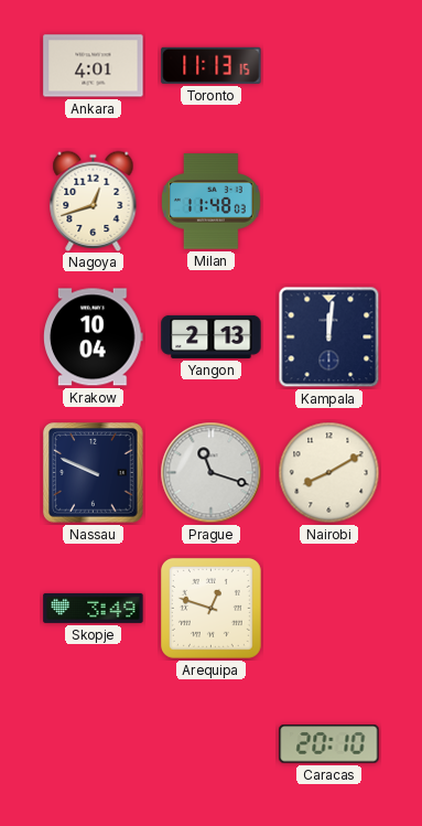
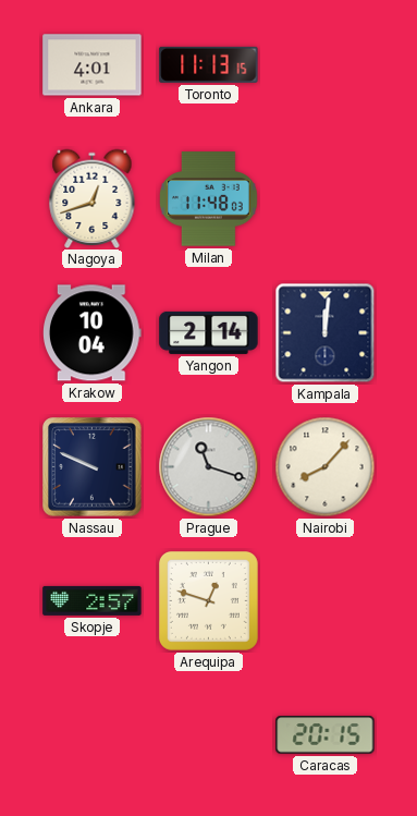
Yangon: 2:13 -> 2:14 (209, 332)
Nairobi: 8:10 -> 8:07 (326, 467)
Skopje: 3:49 -> 2:57 (93, 600)
Caracas: 20:10 -> 20:15 (326, 735)
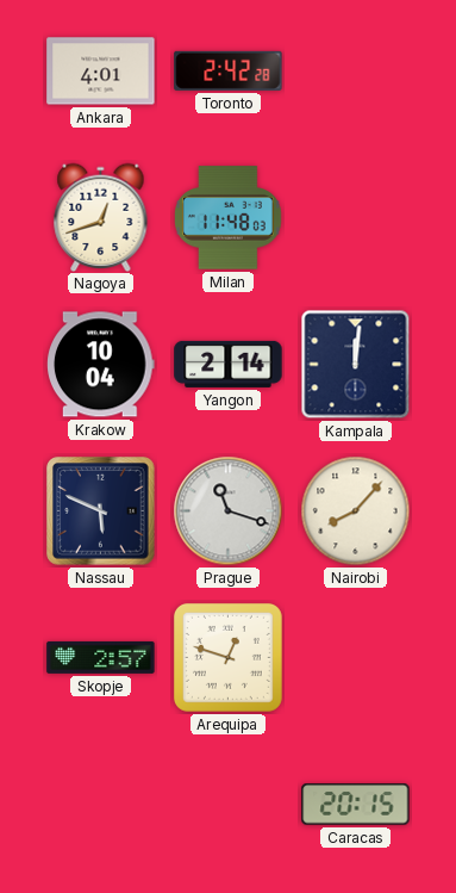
Toronto: 11:13 -> 2:42 (229, 70)
Nassau: 9:49 -> 5:49 (101, 511)
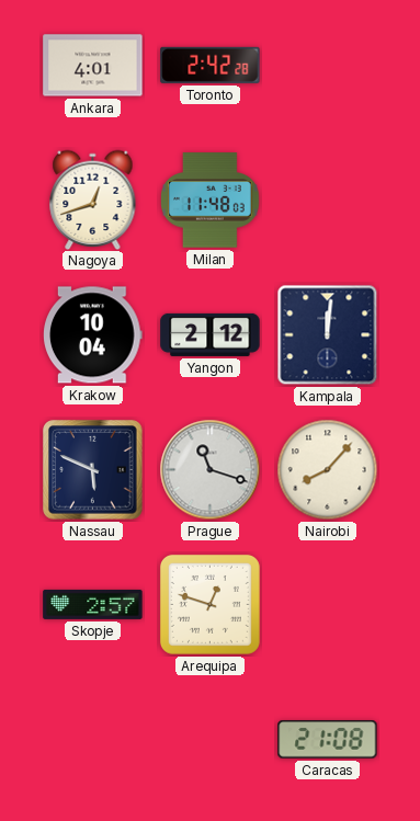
Yangon: 2:14 -> 2:12 (211, 334)
Caracas: 20:15 -> 21:08 (328, 740)
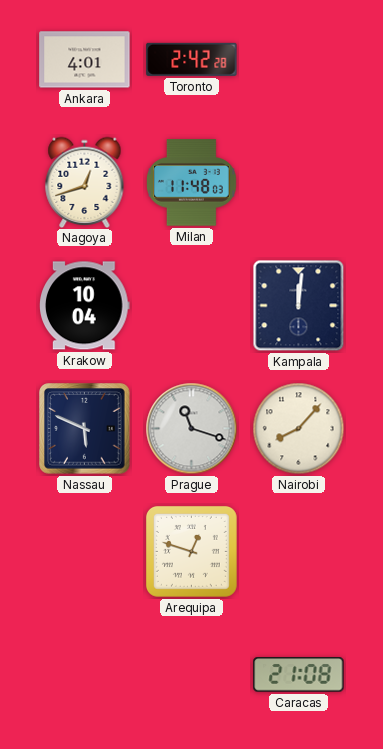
Yangon: 2:12 -> none (211, 334)
Skopje: 2:57 -> none (93, 604)
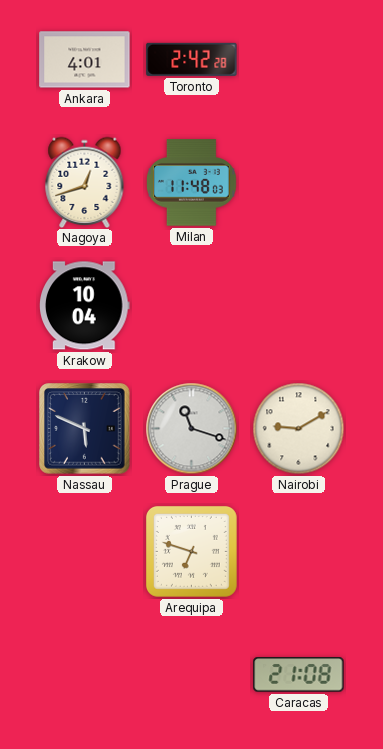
Kampala: 12:01 -> none (299, 306)
Nairobi: 8:07 -> 9:10 (299, 429)
Arequipa: 12:48 -> 6:48 (191, 551)
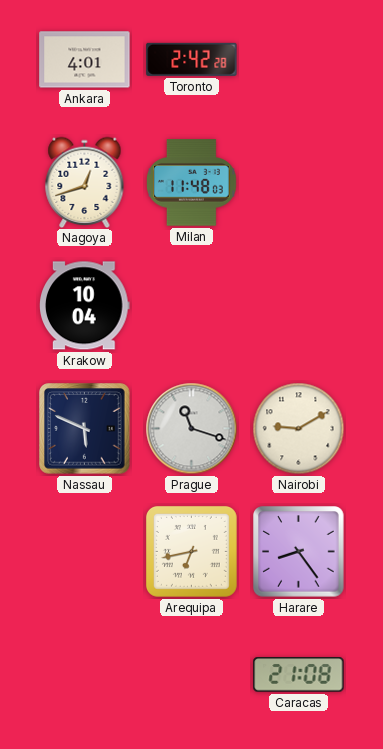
Arequipa: 6:48 -> 6:43 (191, 551)
Harare: none -> 8:24 (299, 552)
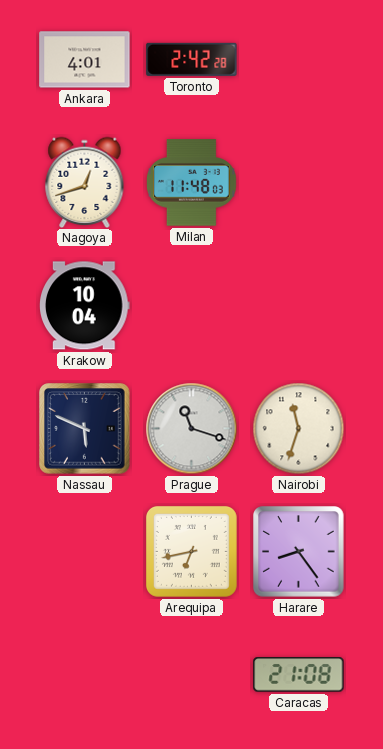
Nairobi: 9:10 -> 11:33 (299, 429)
